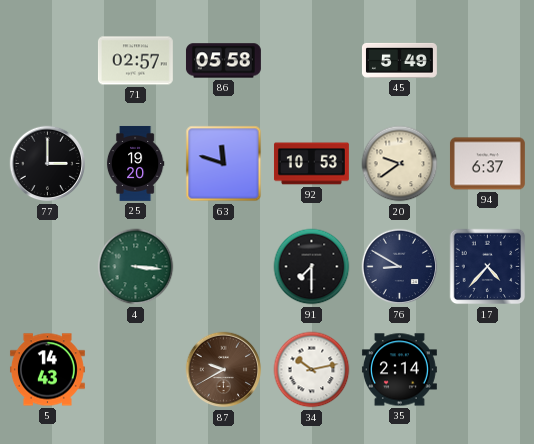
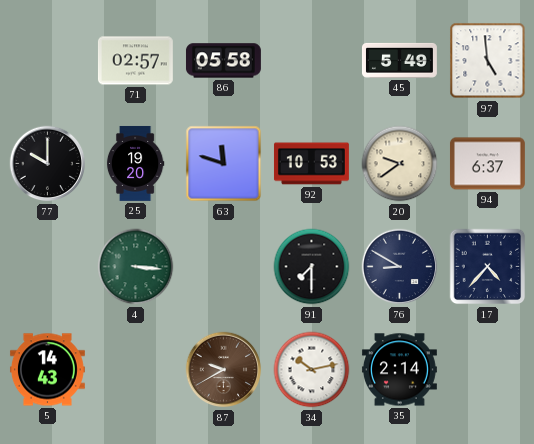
97: none -> 4:59 (488, 61)
77: 3:00 -> 10:00 (48, 164)
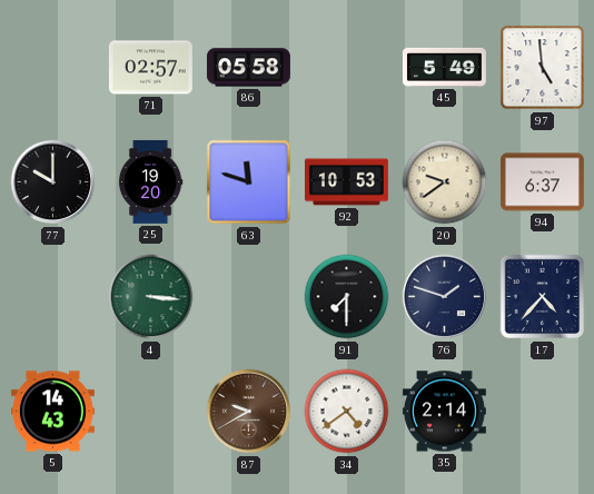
76: 8:50 -> 1:48 (445, 297)
34: 10:13 -> 4:39 (347, 412)
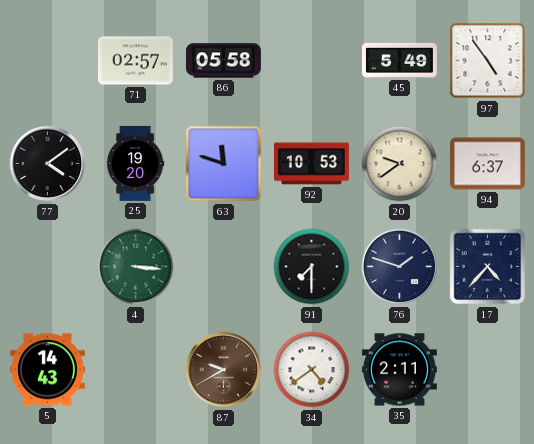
97: 4:59 -> 4:54 (488, 61)
77: 10:00 -> 4:09 (48, 164)
35: 2:14 -> 2:11 (399, 370)
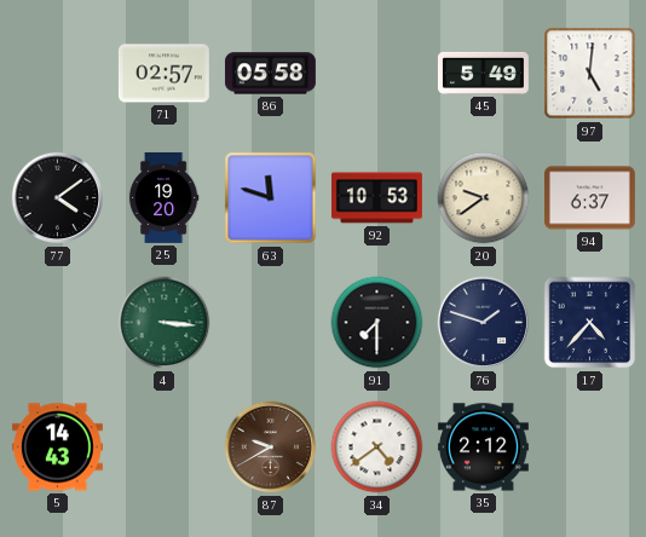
97: 4:54 -> 5:01 (590, 74)
35: 2:11 -> 2:12 (483, 447)
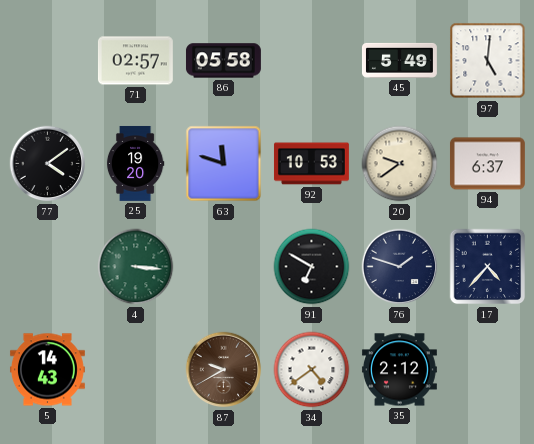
91: 7:30 -> 6:50 (312, 267)
